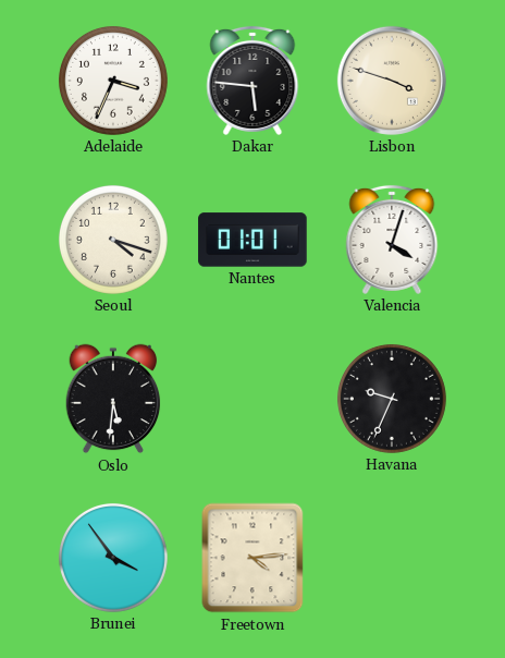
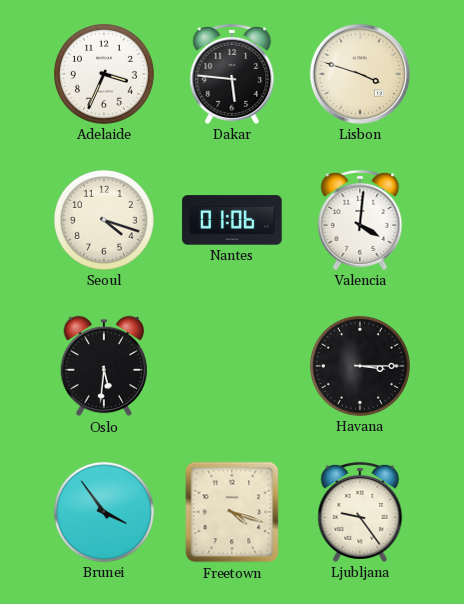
Nantes: 01:01 -> 01:06 (232, 220)
Valencia: 4:03 -> 4:01 (360, 220)
Havana: 9:34 -> 3:15 (360, 366)
Freetown: 4:14 -> 4:18 (232, 512)
Ljubljana: none -> 9:24 (360, 512)
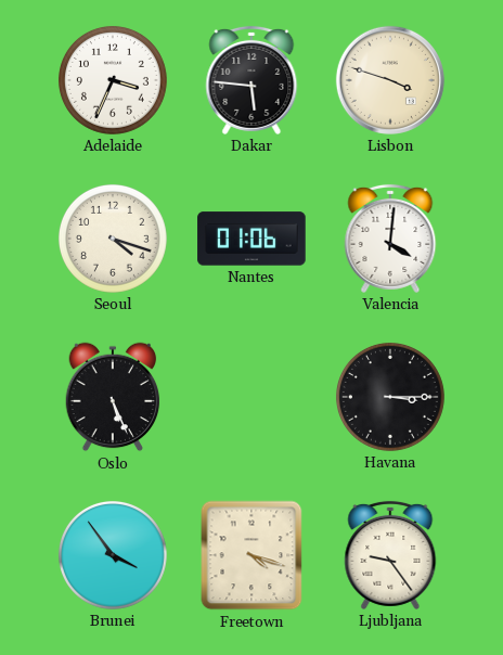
Oslo: 5:31 -> 5:26 (113, 397)
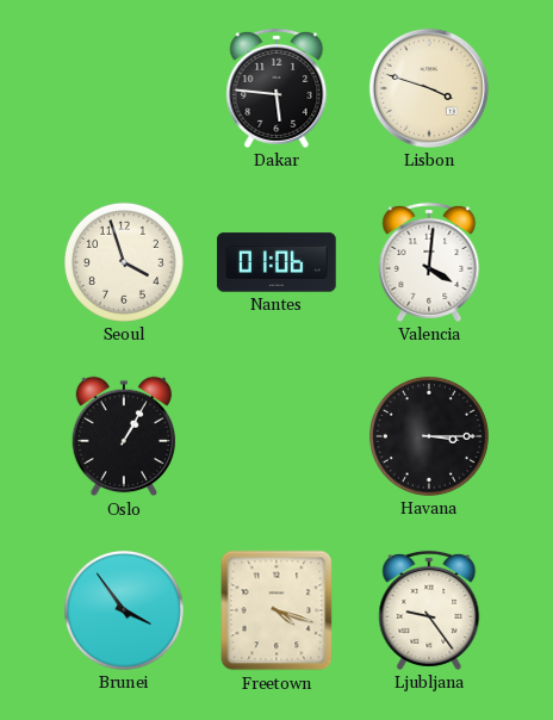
Adelaide: 3:34 -> none (113, 80)
Seoul: 4:18 -> 3:57 (124, 262)
Oslo: 5:26 -> 1:05 (124, 436)
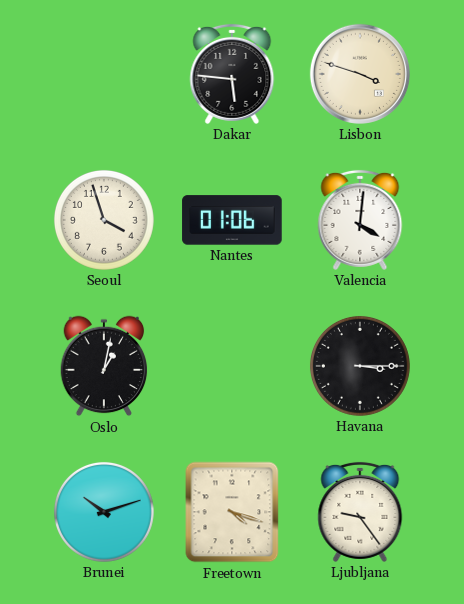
Oslo: 1:05 -> 1:02 (104, 366)
Brunei: 3:54 -> 10:12 (104, 512)
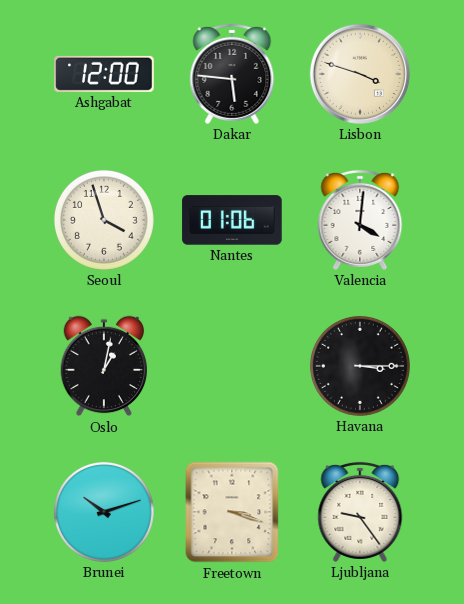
Ashgabat: none -> 12:00 (104, 74)
Freetown: 4:18 -> 3:18 (232, 512)
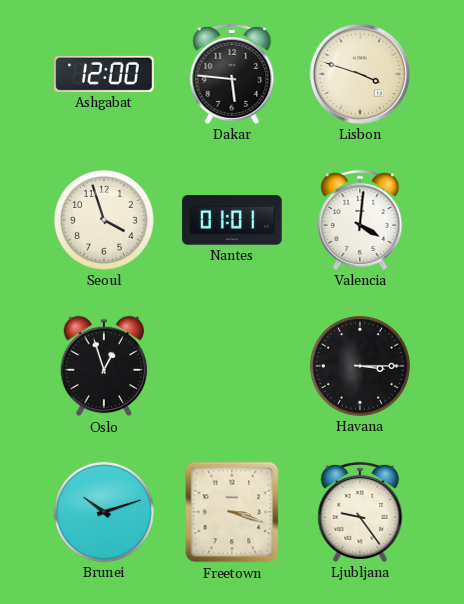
Nantes: 01:06 -> 01:01 (232, 220)
Oslo: 1:02 -> 12:57 (104, 366)
